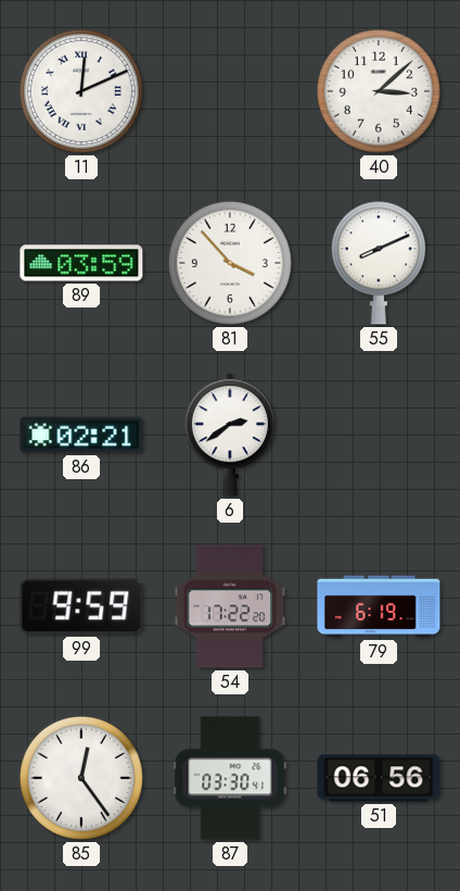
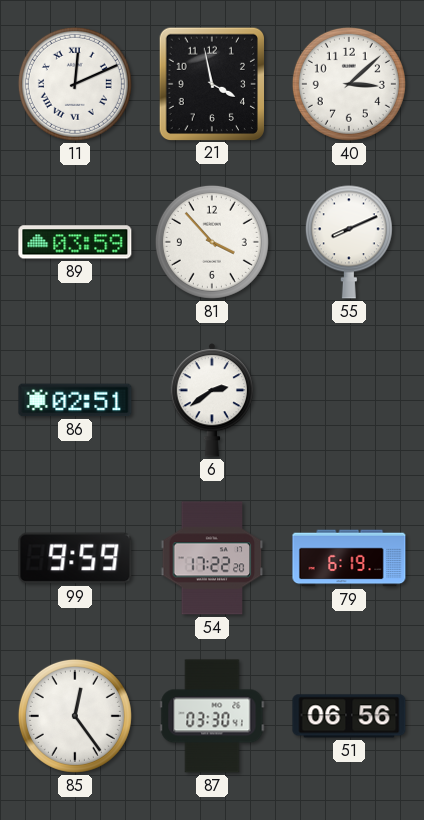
21: none -> 3:58 (211, 83)
86: 02:21 -> 02:51 (75, 400)
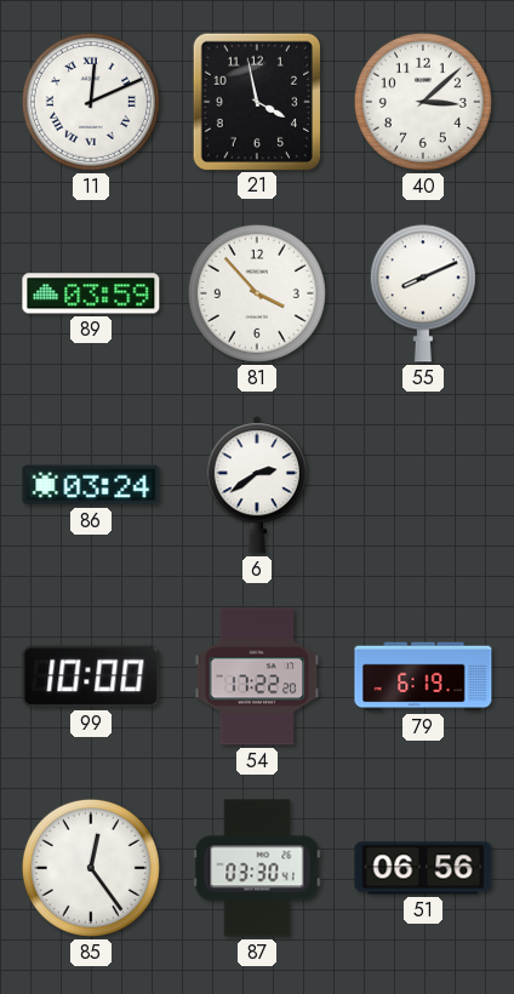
86: 02:51 -> 03:24 (91, 485)
99: 9:59 -> 10:00 (91, 676)
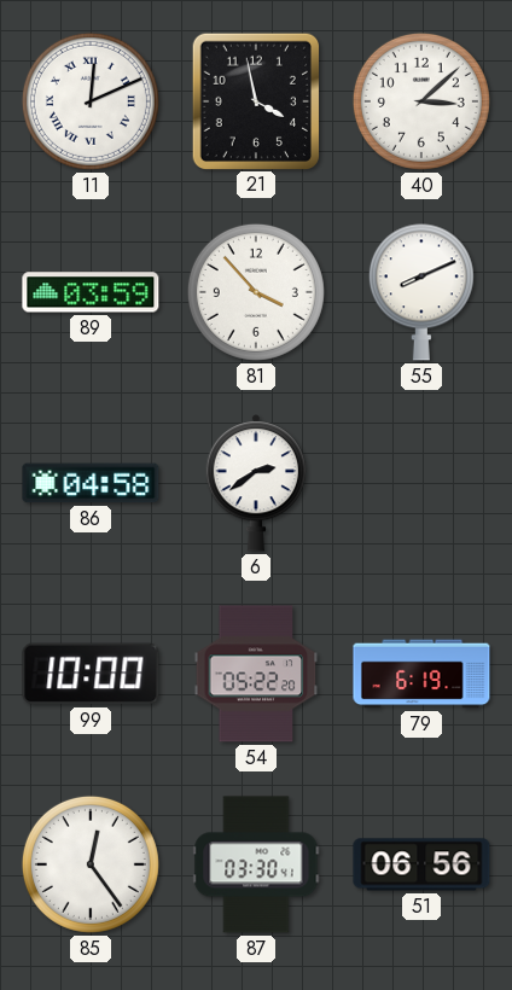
86: 03:24 -> 04:58 (91, 483)
54: 17:22 -> 05:22 (256, 674)
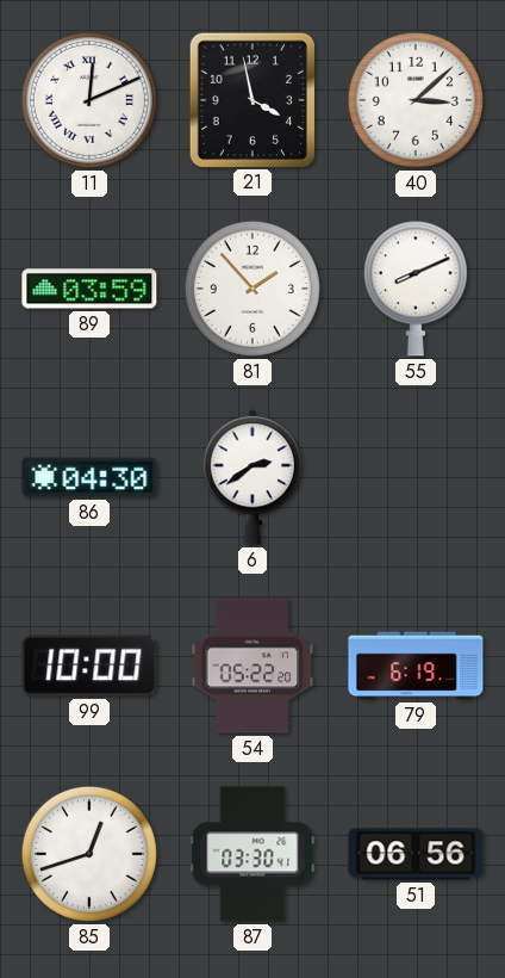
81: 3:53 -> 1:53 (253, 289)
86: 04:58 -> 04:30 (89, 477)
85: 12:24 -> 12:42 (89, 854)
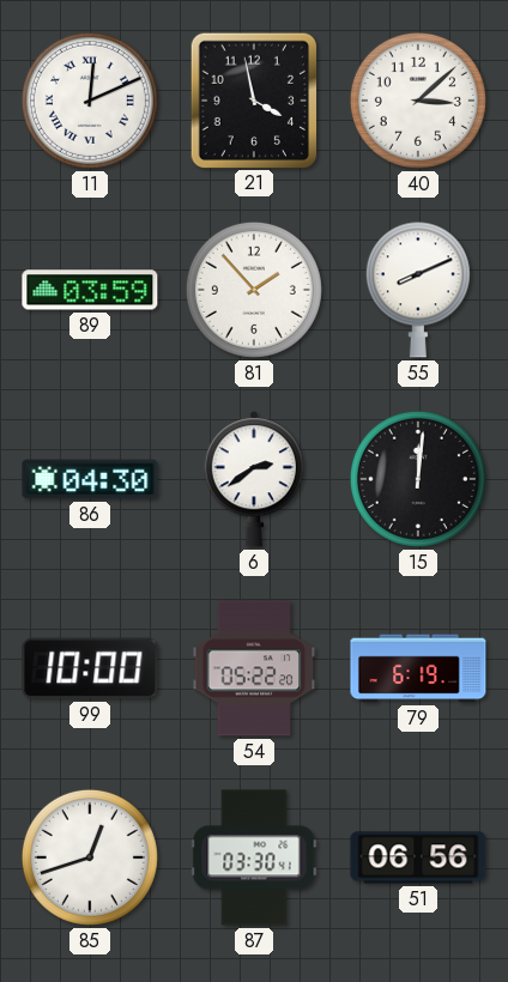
15: none -> 12:01 (418, 479)
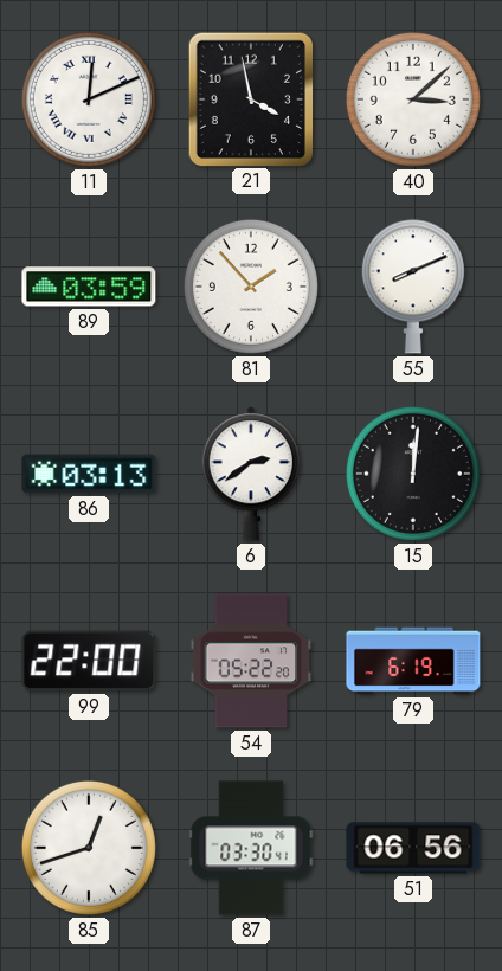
86: 04:30 -> 03:13 (89, 474)
99: 10:00 -> 22:00 (89, 661)
